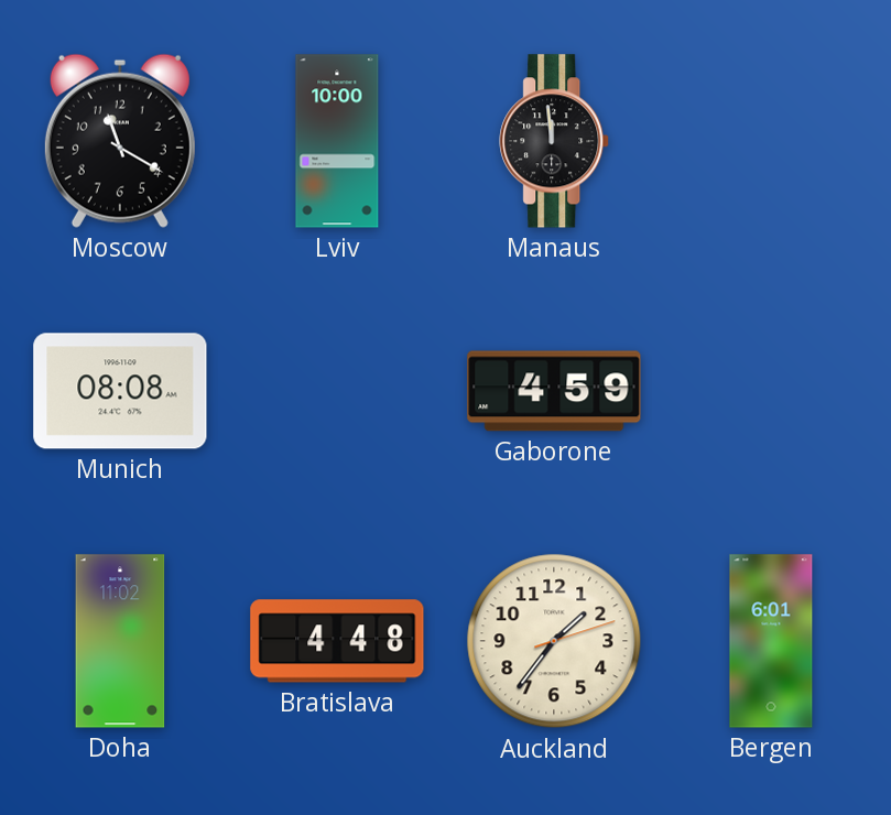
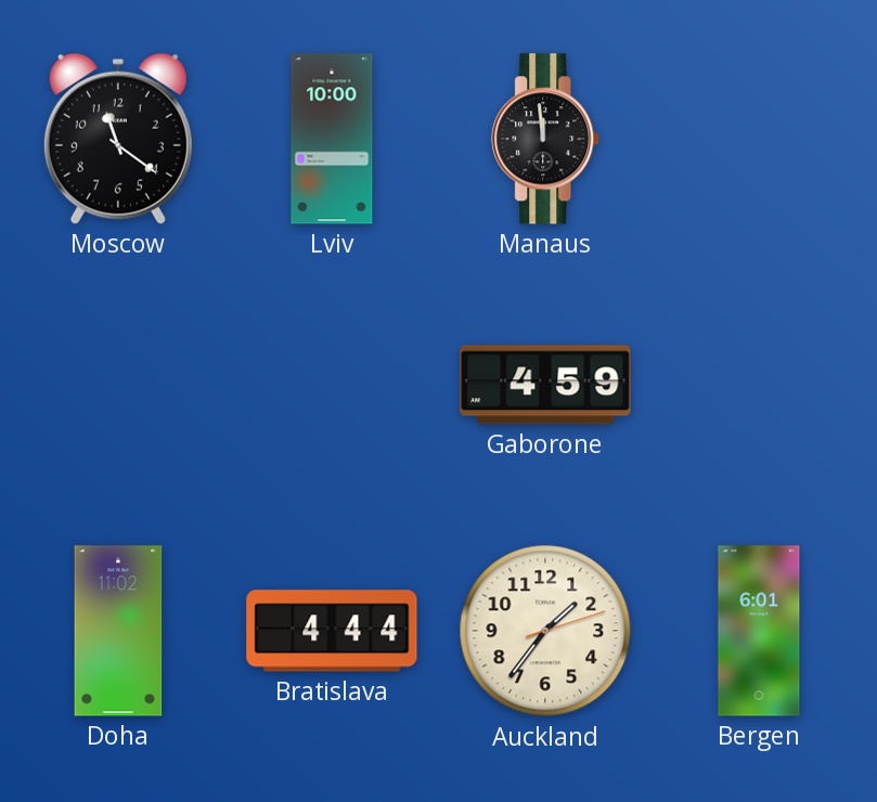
Moscow: 11:20 -> 11:21 (118, 139)
Munich: 08:08 -> none (120, 391)
Bratislava: 4:48 -> 4:44 (332, 631)
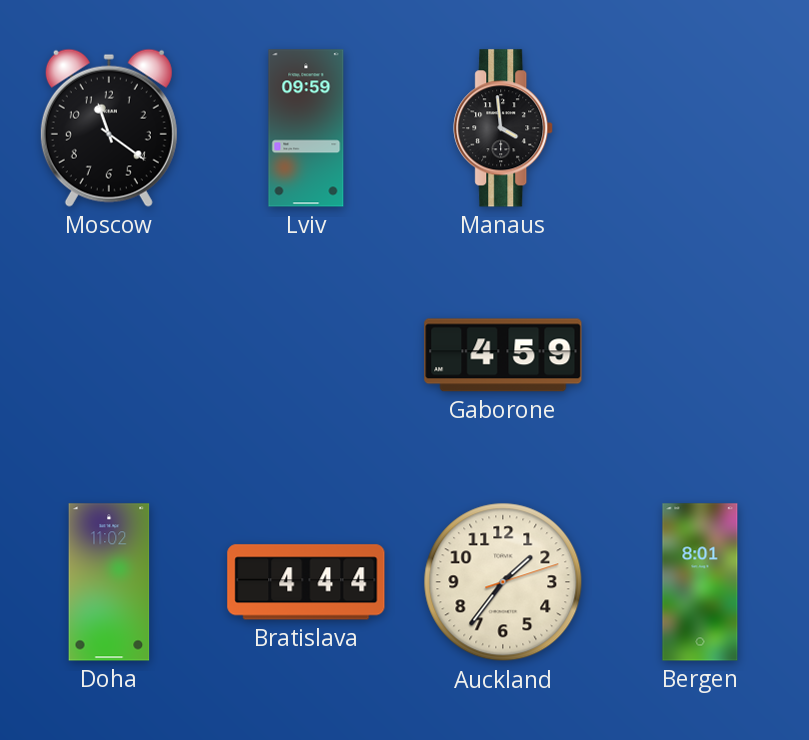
Lviv: 10:00 -> 09:59 (306, 128)
Manaus: 11:59 -> 3:59 (504, 128)
Bergen: 6:01 -> 8:01 (700, 582)
